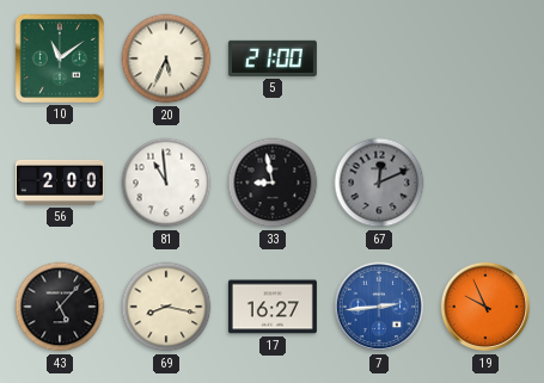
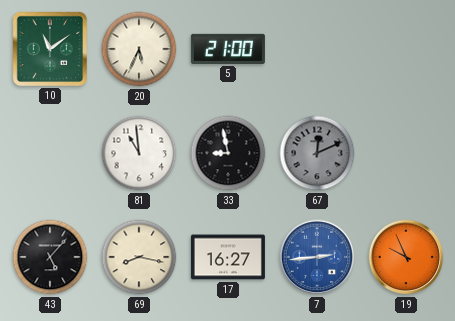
56: 2:00 -> none (60, 183)
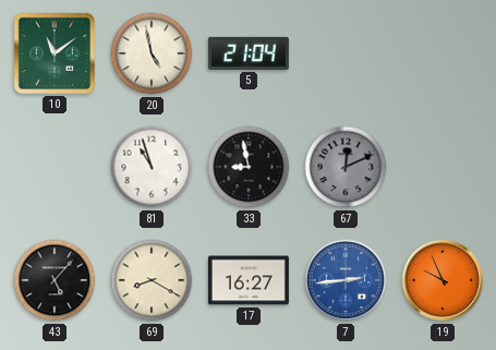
20: 5:34 -> 4:58 (152, 53)
5: 21:00 -> 21:04 (249, 53)
81: 10:59 -> 10:57 (152, 167)
69: 8:17 -> 8:20 (152, 280)
